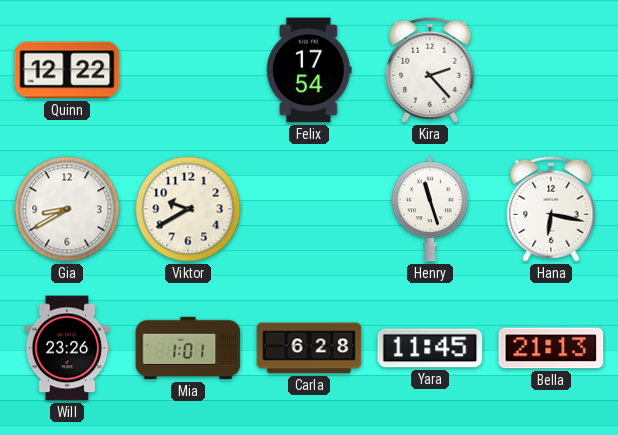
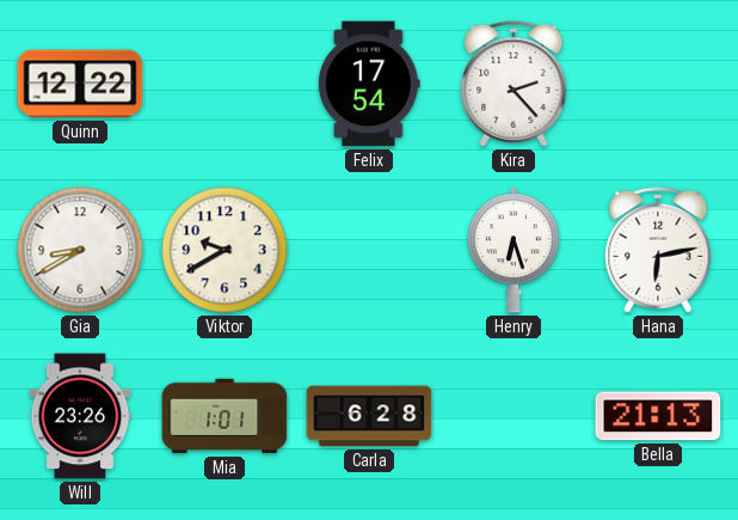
Henry: 11:27 -> 6:27 (513, 250)
Hana: 6:17 -> 6:13 (658, 250)
Yara: 11:45 -> none (430, 348)
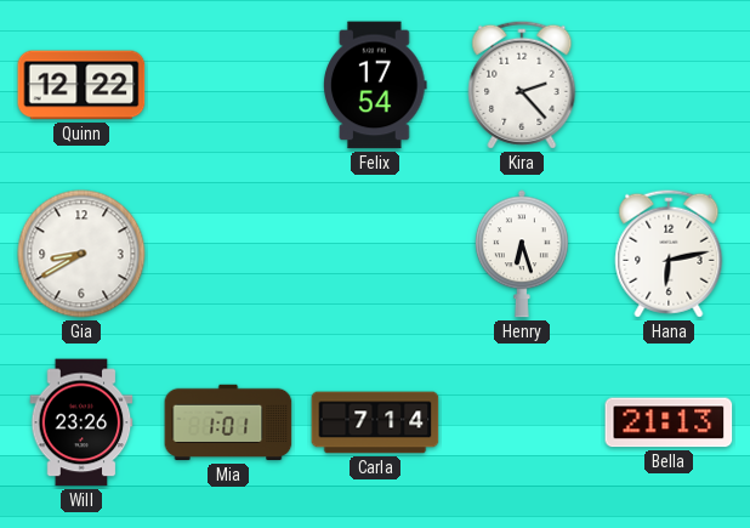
Viktor: 9:40 -> none (225, 250)
Carla: 6:28 -> 7:14 (375, 422)
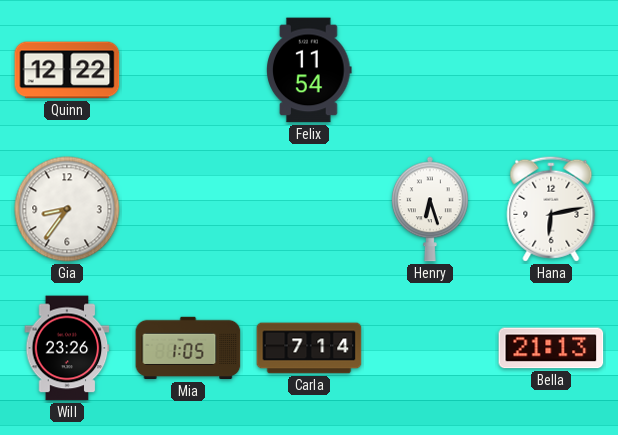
Felix: 17:54 -> 11:54 (309, 70)
Kira: 2:23 -> none (522, 85)
Gia: 8:40 -> 8:36 (67, 209)
Mia: 1:01 -> 1:05 (188, 348)
